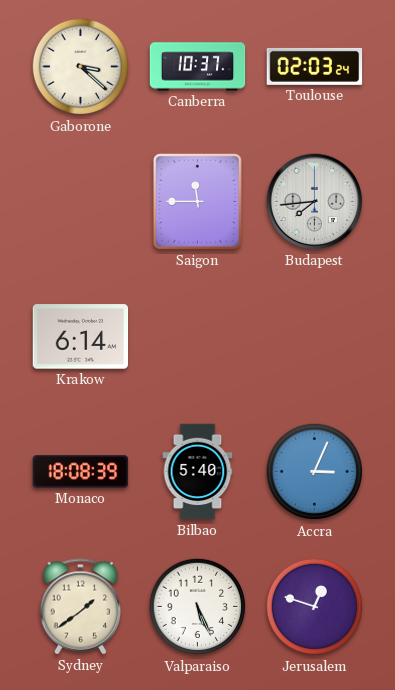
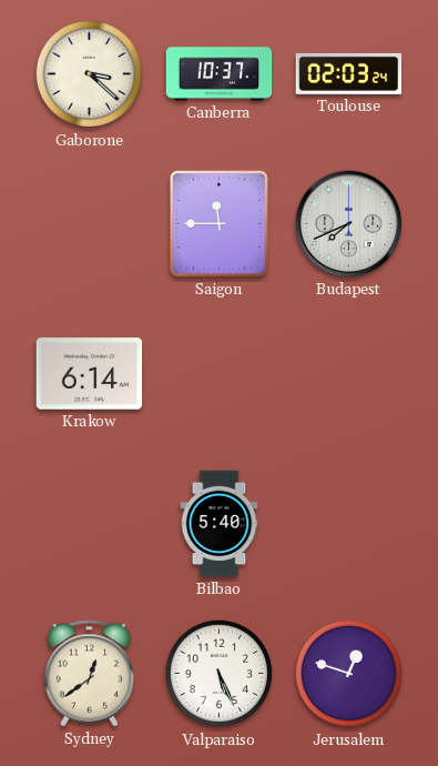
Budapest: 7:44 -> 7:41 (349, 224)
Monaco: 18:08 -> none (81, 472)
Accra: 3:04 -> none (315, 472)
Sydney: 1:39 -> 12:39 (90, 674)
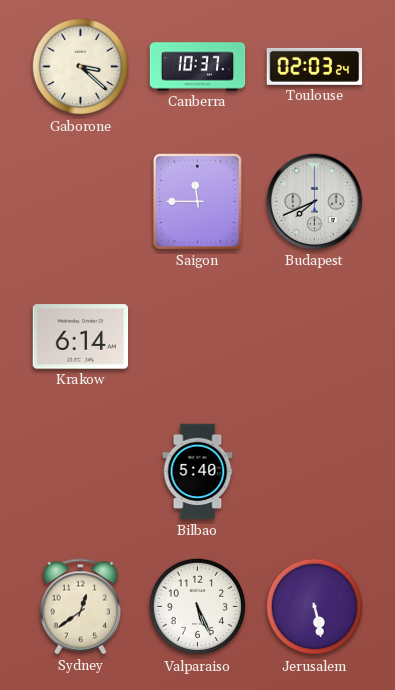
Jerusalem: 12:48 -> 5:28 (315, 607)
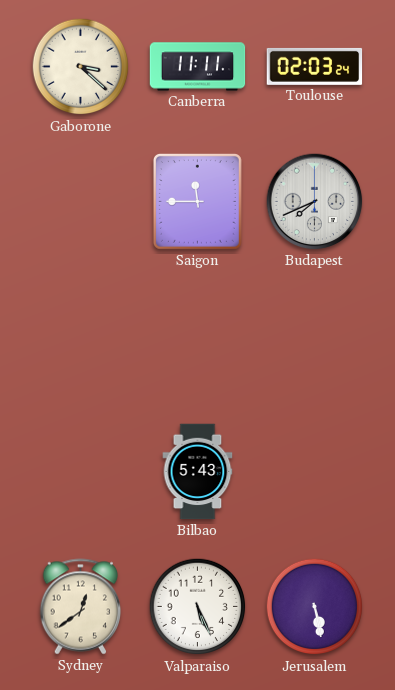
Canberra: 10:37 -> 11:11 (198, 67)
Krakow: 6:14 -> none (81, 337)
Bilbao: 5:40 -> 5:43 (198, 472)
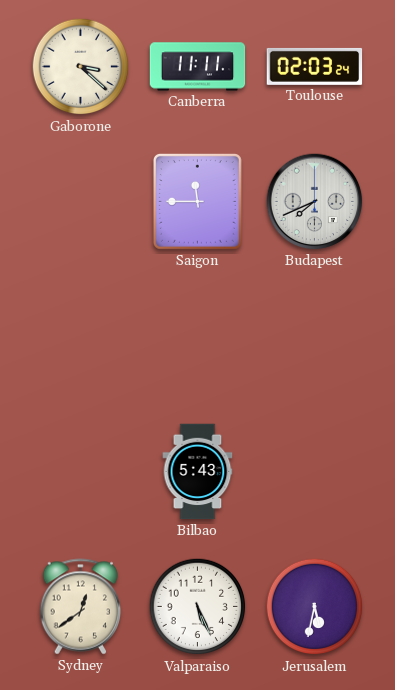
Jerusalem: 5:28 -> 5:32 (315, 607)
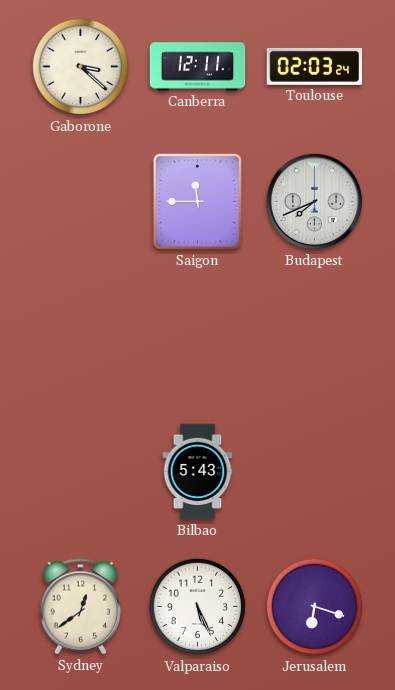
Canberra: 11:11 -> 12:11 (198, 67)
Jerusalem: 5:32 -> 6:18 (315, 607)
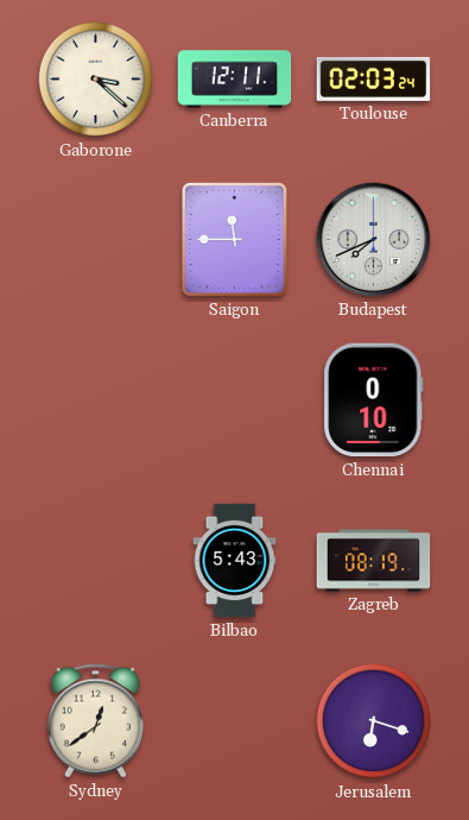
Chennai: none -> 0:10 (374, 400)
Zagreb: none -> 08:19 (374, 561)
Valparaiso: 5:26 -> none (198, 607)
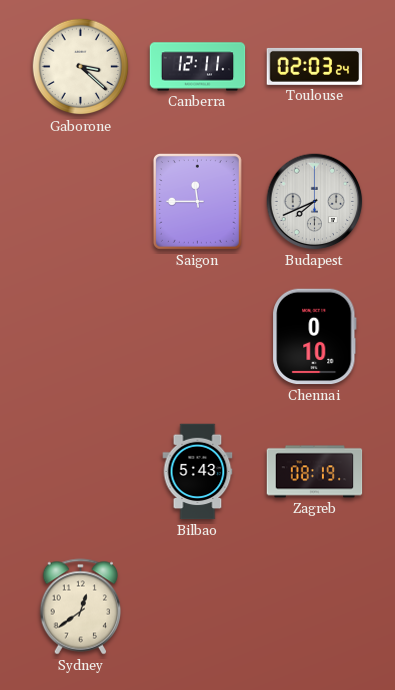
Jerusalem: 6:18 -> none (374, 721)
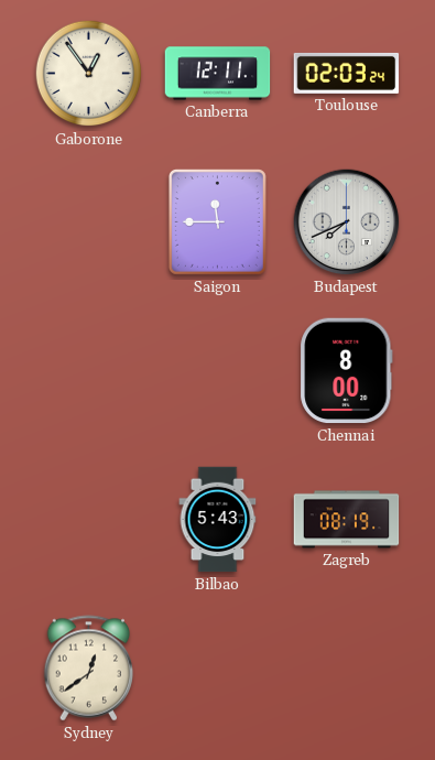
Gaborone: 3:22 -> 12:54 (89, 74)
Chennai: 0:10 -> 8:00 (347, 371)
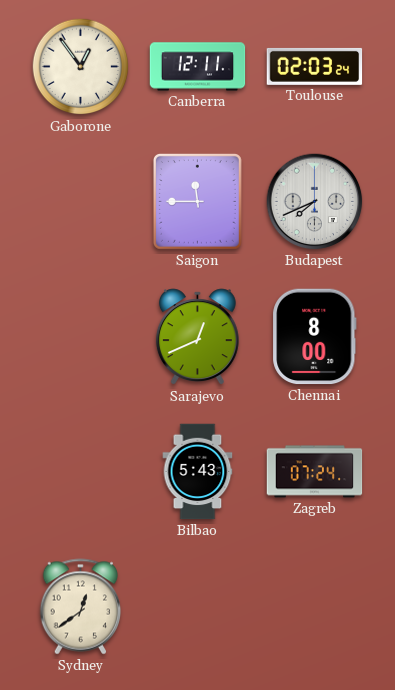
Sarajevo: none -> 12:41 (197, 337)
Zagreb: 08:19 -> 07:24 (315, 472)
